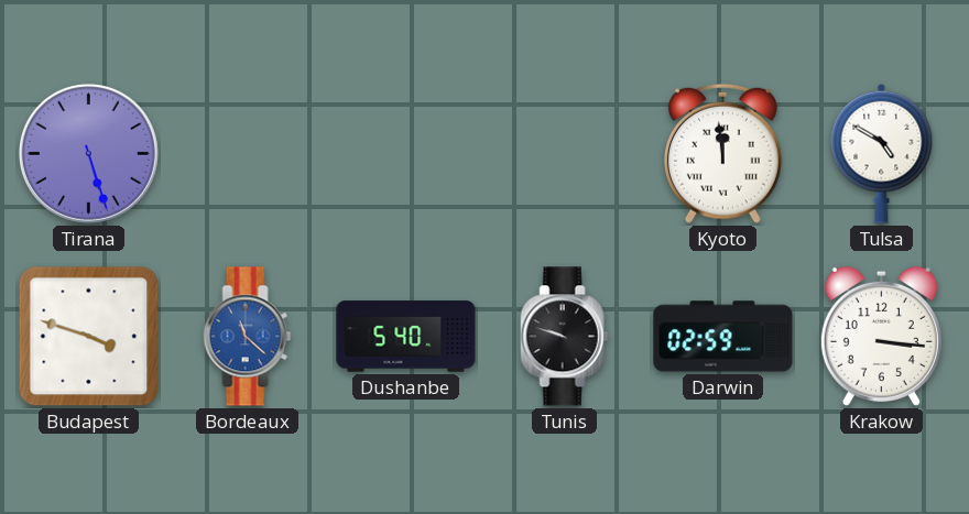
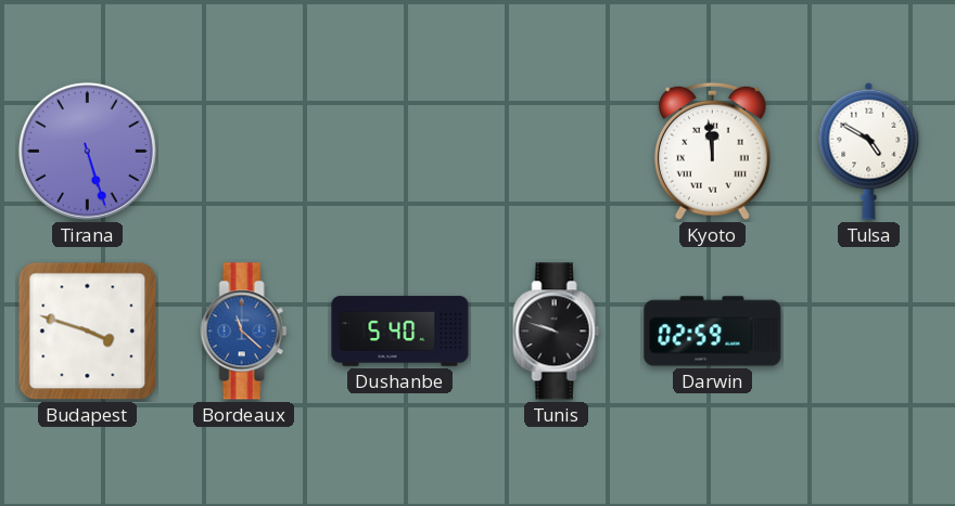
Krakow: 3:16 -> none (881, 336)
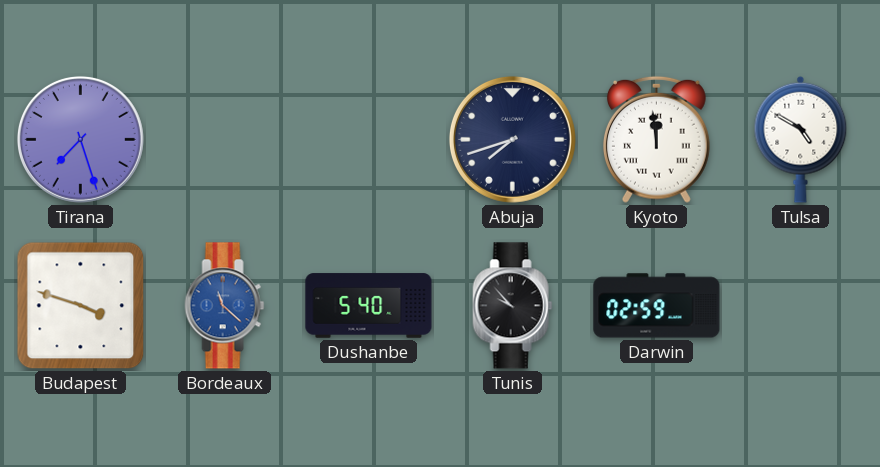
Tirana: 5:27 -> 7:27 (80, 139)
Abuja: none -> 7:42 (512, 139)
Tunis: 9:48 -> 9:53 (513, 306)
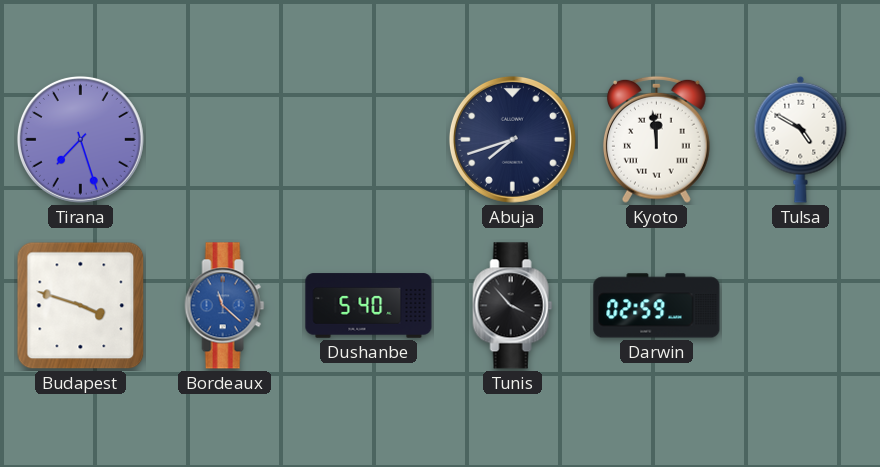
Tunis: 9:53 -> 3:53 (513, 306)
